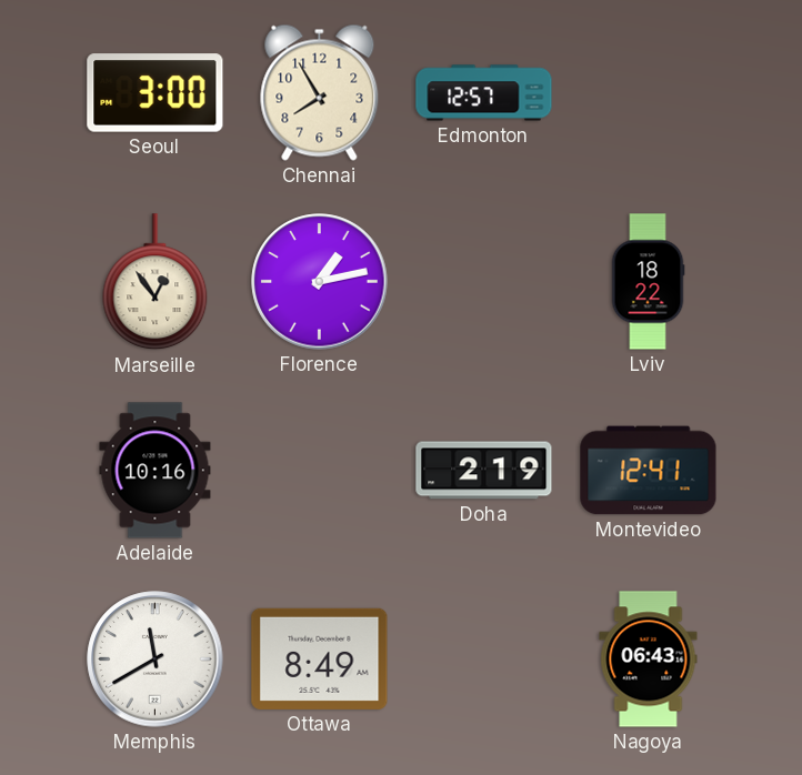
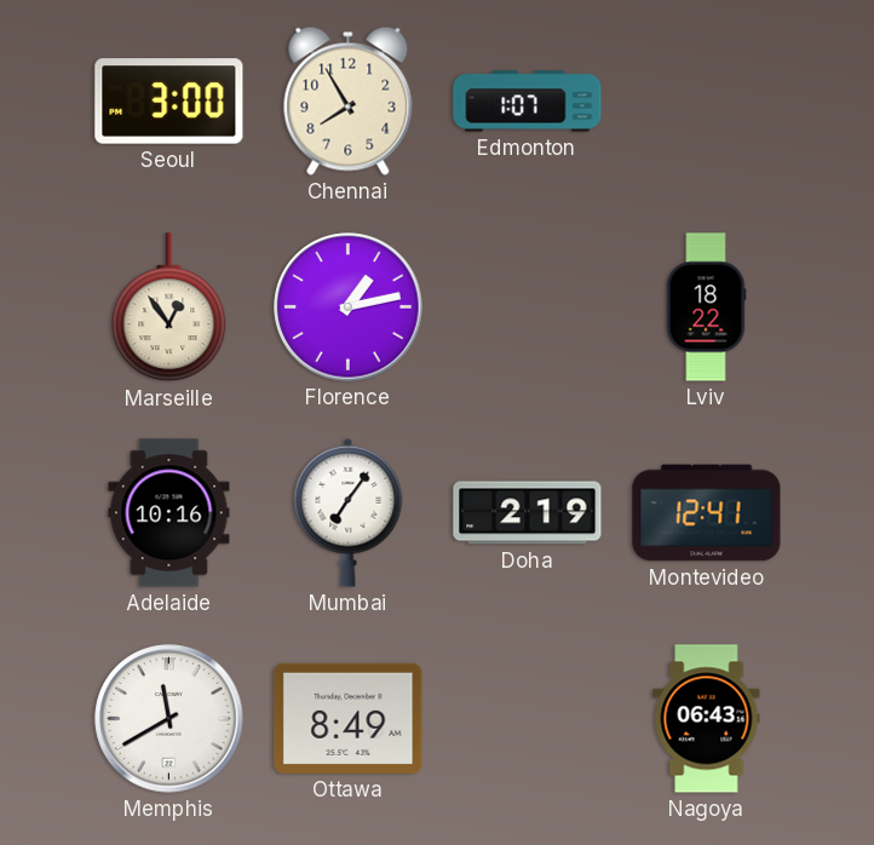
Edmonton: 12:57 -> 1:07 (528, 102)
Mumbai: none -> 7:06 (349, 512)
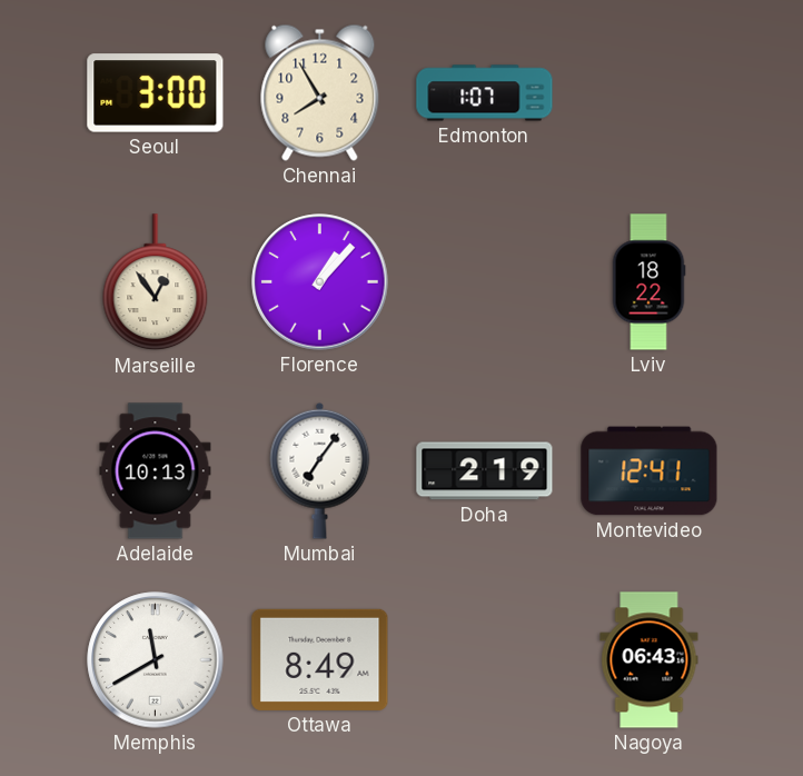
Florence: 1:13 -> 1:07 (320, 282)
Adelaide: 10:16 -> 10:13 (156, 471)
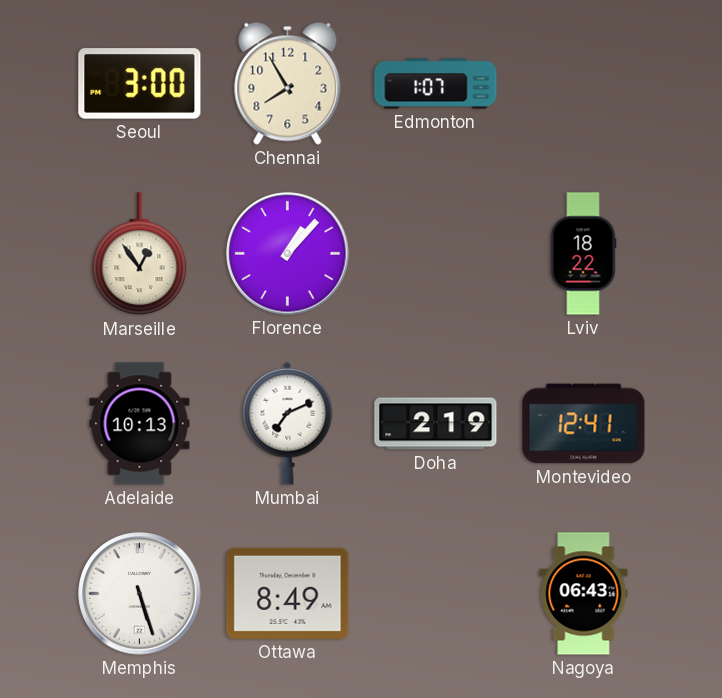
Mumbai: 7:06 -> 7:11 (288, 423)
Memphis: 11:40 -> 5:27 (140, 594)
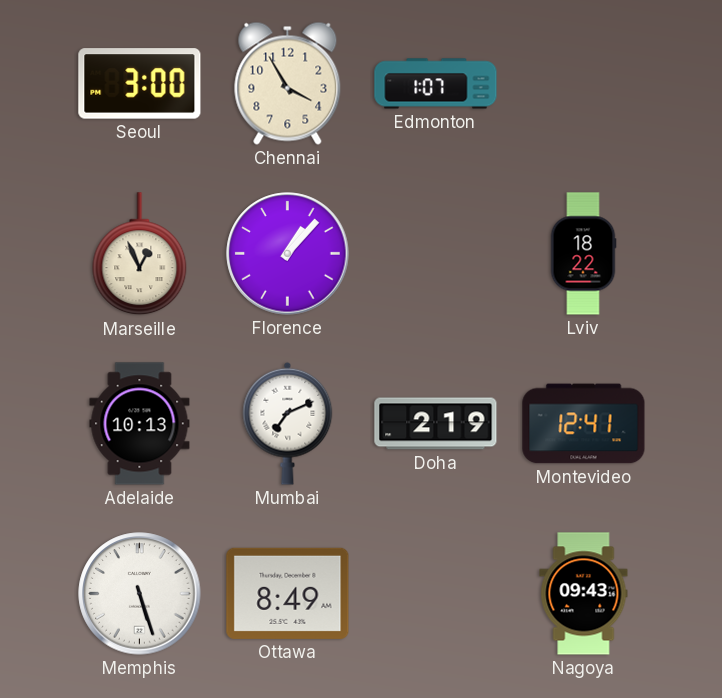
Chennai: 7:55 -> 3:55 (288, 83)
Marseille: 12:54 -> 12:56 (140, 254)
Nagoya: 06:43 -> 09:43 (584, 594)
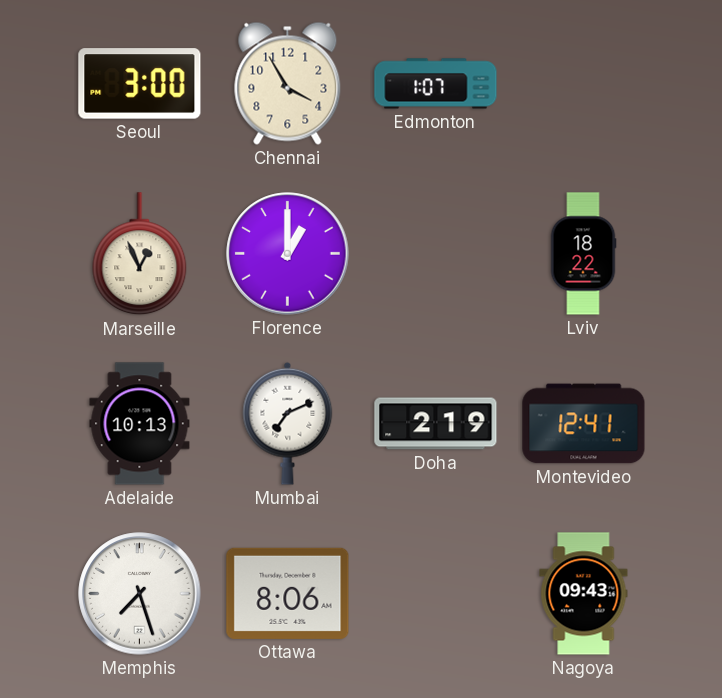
Florence: 1:07 -> 1:00 (288, 254)
Memphis: 5:27 -> 7:27 (140, 594)
Ottawa: 8:49 -> 8:06 (288, 593)
